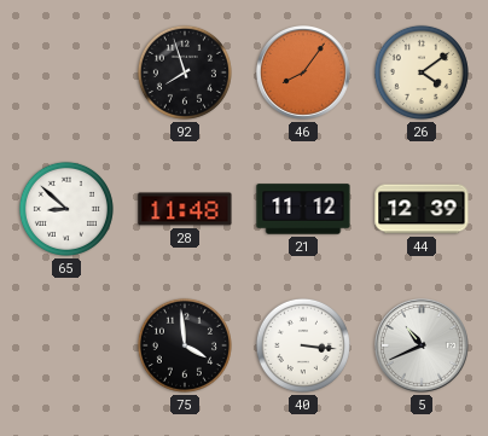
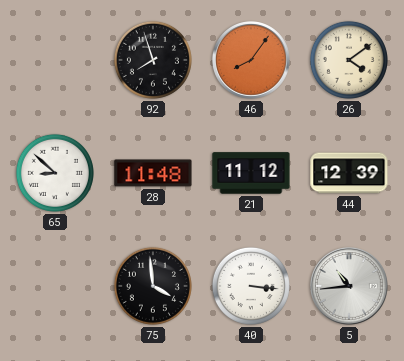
5: 10:41 -> 10:44 (350, 287)
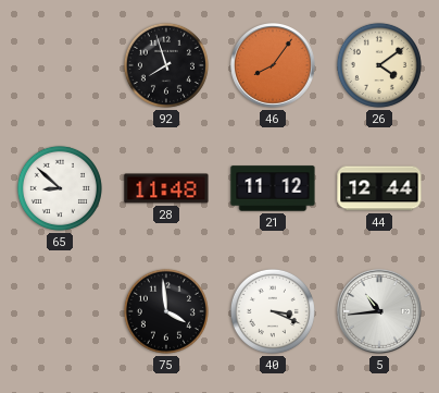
44: 12:39 -> 12:44 (379, 188)
40: 3:16 -> 3:19 (273, 311)
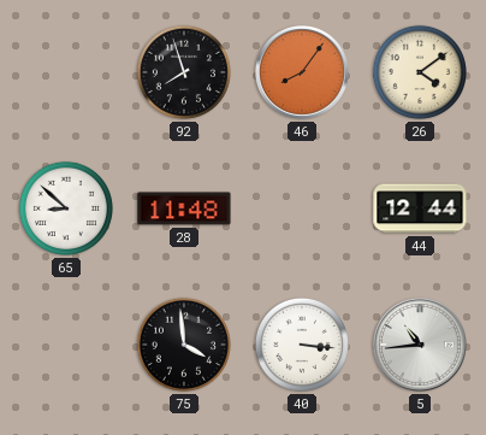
21: 11:12 -> none (273, 188)
40: 3:19 -> 3:16 (302, 345)
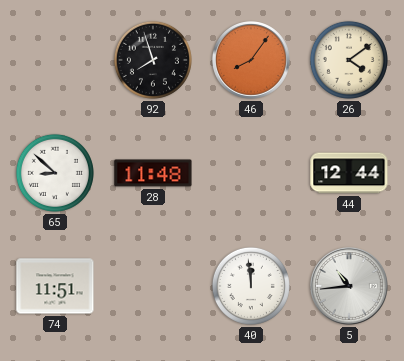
74: none -> 11:51 (55, 286)
75: 3:59 -> none (184, 345)
40: 3:16 -> 11:59 (251, 286)
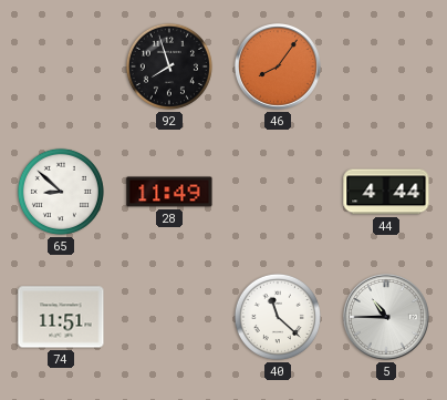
26: 4:09 -> none (349, 60)
28: 11:48 -> 11:49 (169, 192)
44: 12:44 -> 4:44 (386, 192)
40: 11:59 -> 11:22 (278, 317)
5: 10:44 -> 10:45 (387, 318)
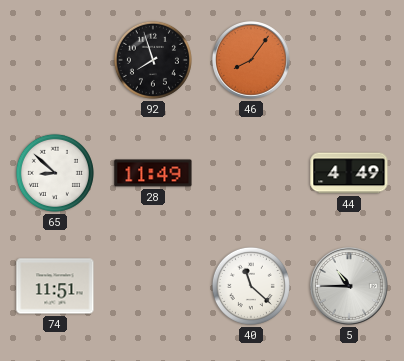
44: 4:44 -> 4:49 (349, 173)
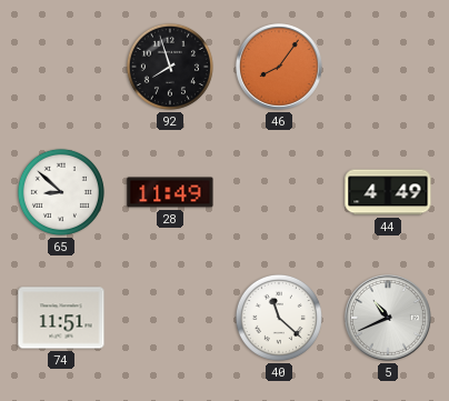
5: 10:45 -> 10:41 (389, 319)
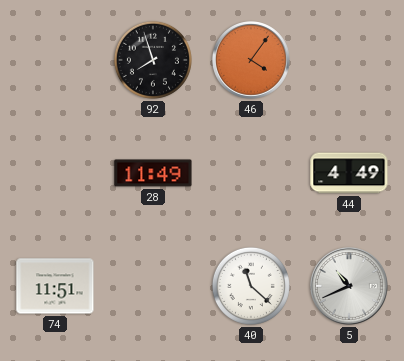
46: 8:06 -> 4:06 (252, 61)
65: 8:52 -> none (61, 192)
